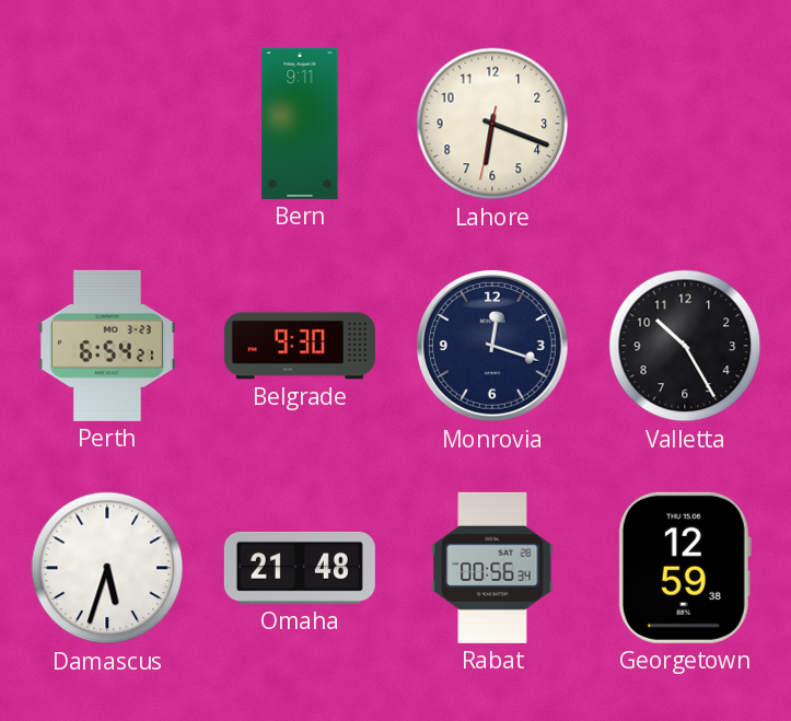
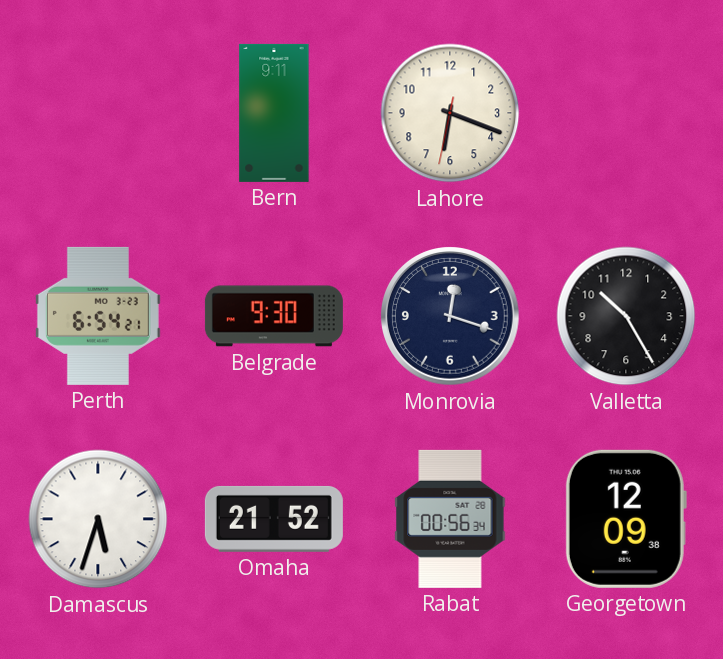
Omaha: 21:48 -> 21:52 (274, 519)
Georgetown: 12:59 -> 12:09 (626, 519)
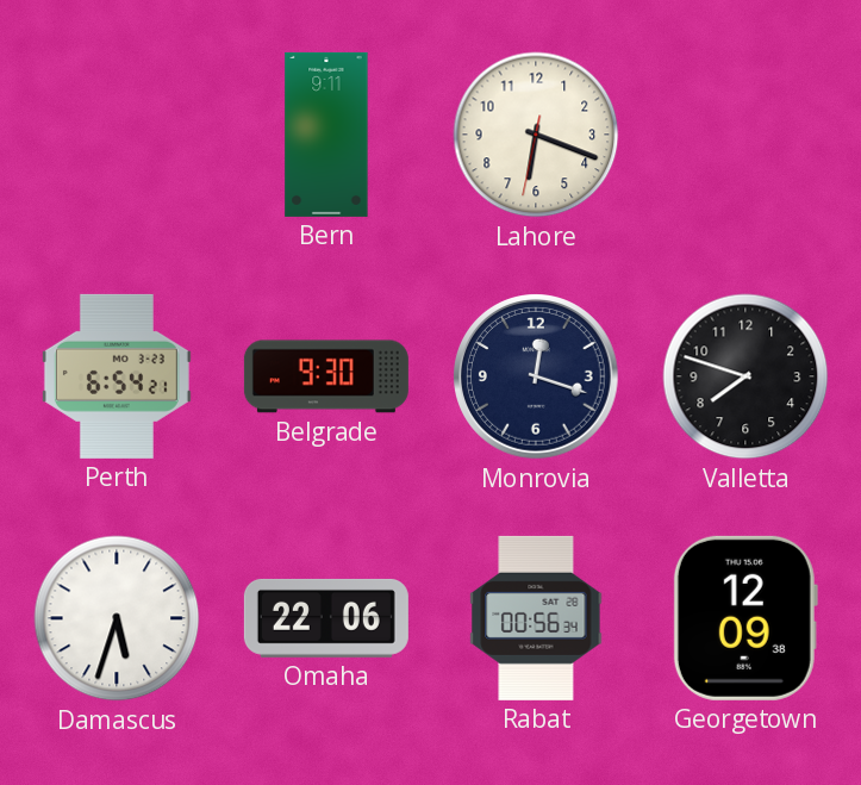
Valletta: 10:25 -> 7:48 (745, 376)
Omaha: 21:52 -> 22:06 (326, 618)
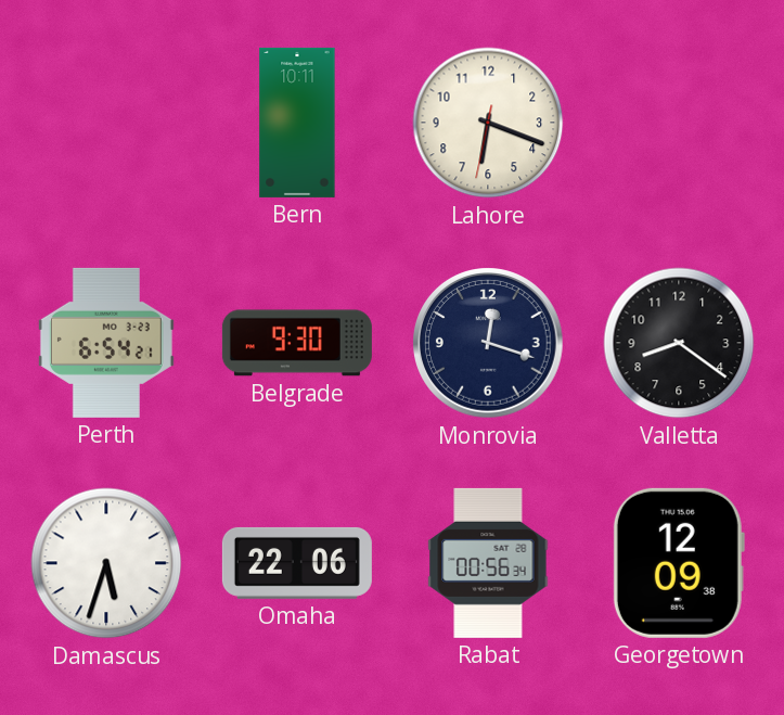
Bern: 9:11 -> 10:11 (297, 123)
Valletta: 7:48 -> 8:21 (679, 343)
